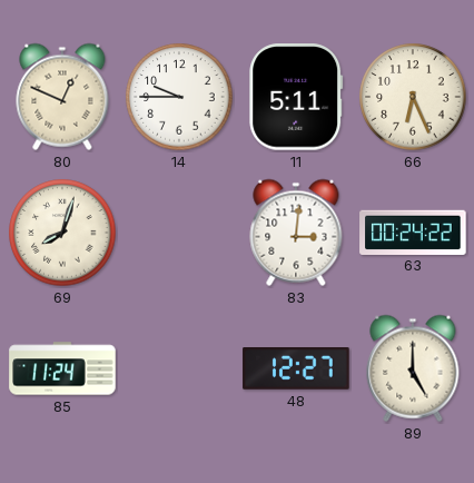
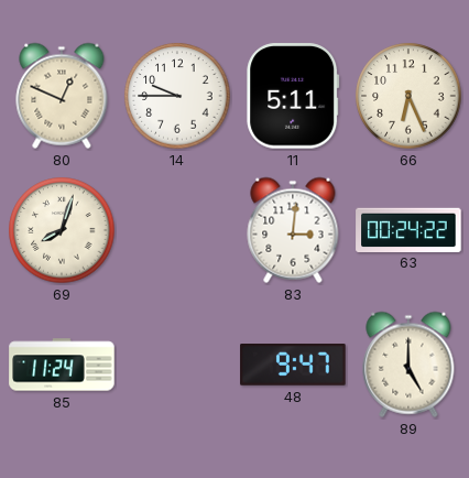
48: 12:27 -> 9:47 (293, 366)
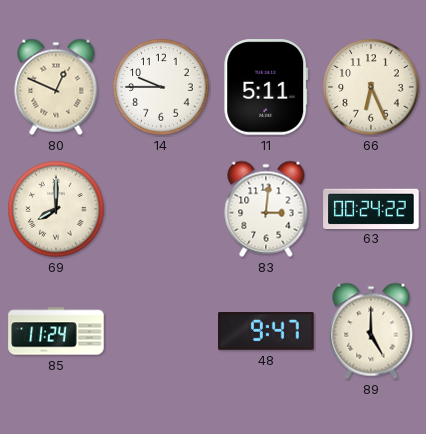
69: 8:03 -> 8:00 (56, 209)
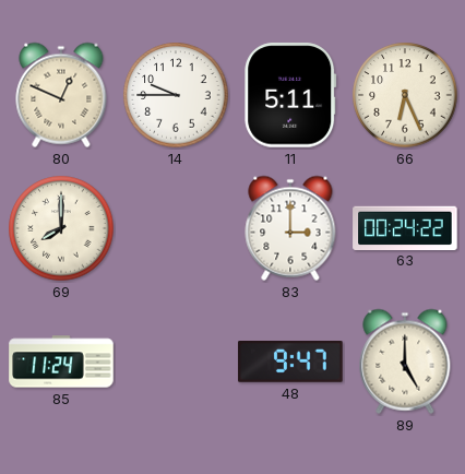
83: 3:01 -> 3:00 (290, 228)
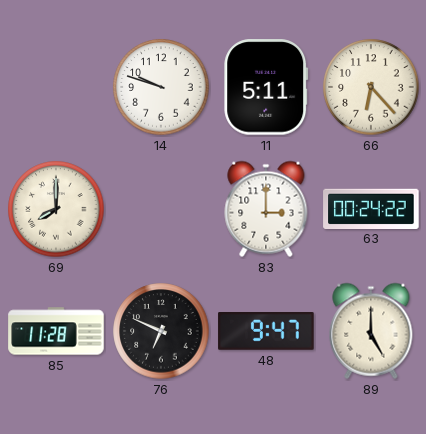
80: 12:49 -> none (61, 95)
14: 9:45 -> 9:48 (161, 87)
66: 6:26 -> 6:23 (371, 87)
85: 11:24 -> 11:28 (56, 331)
76: none -> 6:49 (161, 331)
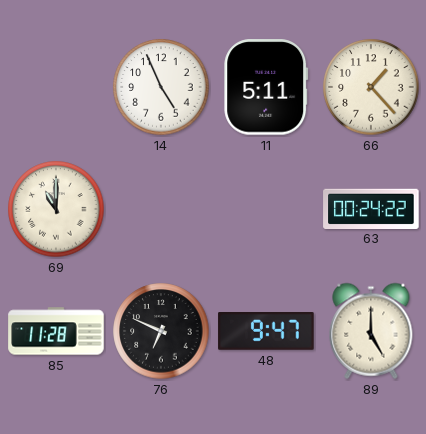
14: 9:48 -> 4:56 (161, 87)
66: 6:23 -> 1:23 (371, 87)
69: 8:00 -> 11:00 (56, 209)
83: 3:00 -> none (266, 209)
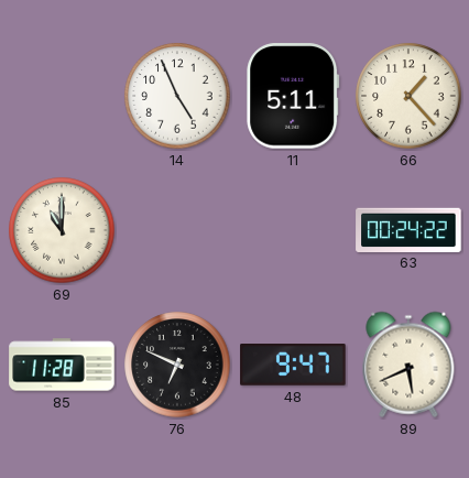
89: 5:00 -> 5:41 (408, 365)
